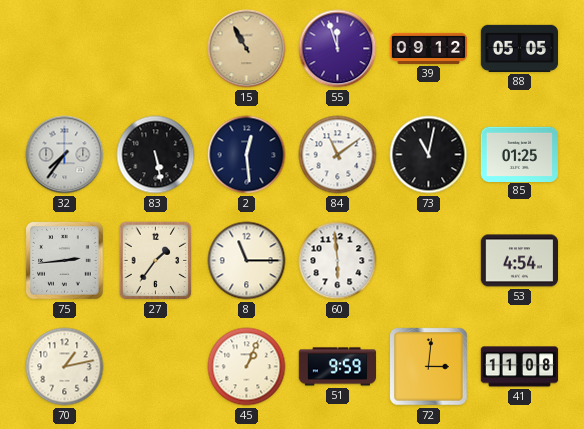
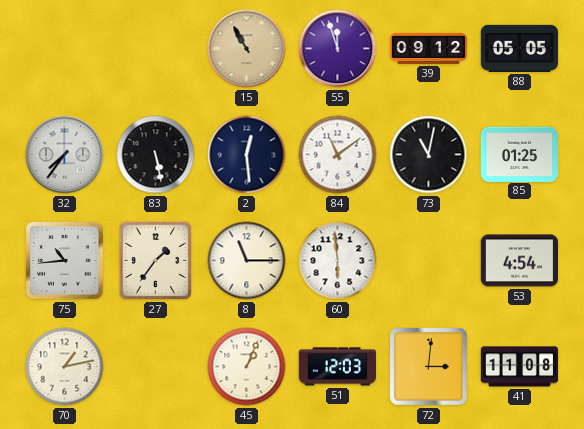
75: 2:44 -> 10:44 (65, 261)
51: 9:59 -> 12:03 (338, 367)
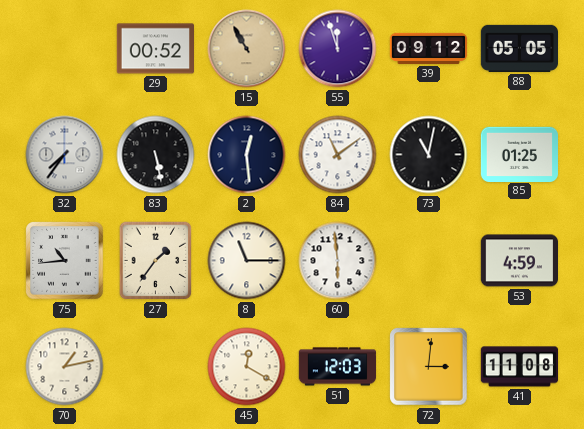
29: none -> 00:52 (155, 49)
53: 4:54 -> 4:59 (519, 261)
45: 1:04 -> 12:20 (247, 367)
